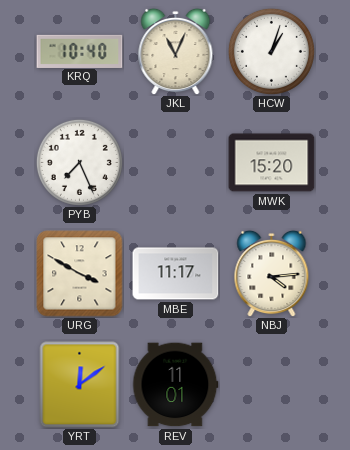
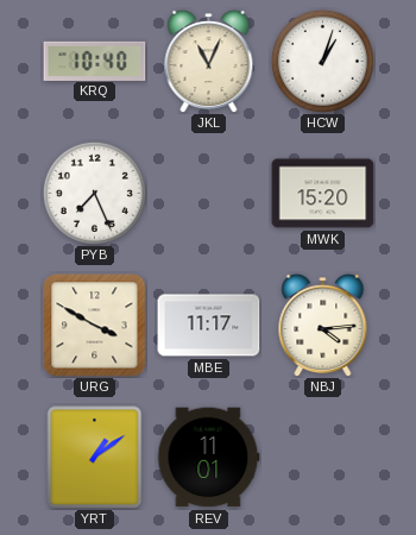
YRT: 12:09 -> 1:09 (95, 458)
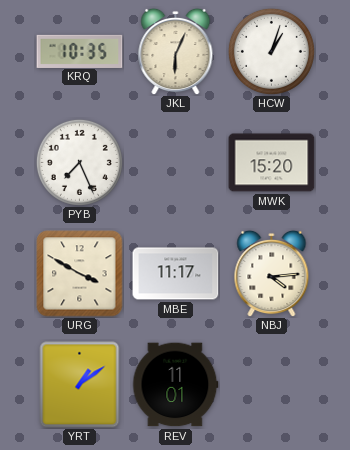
KRQ: 10:40 -> 10:35 (80, 51)
JKL: 11:04 -> 6:04 (176, 51)
